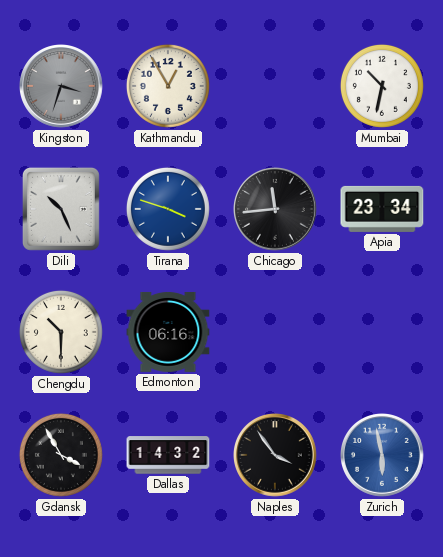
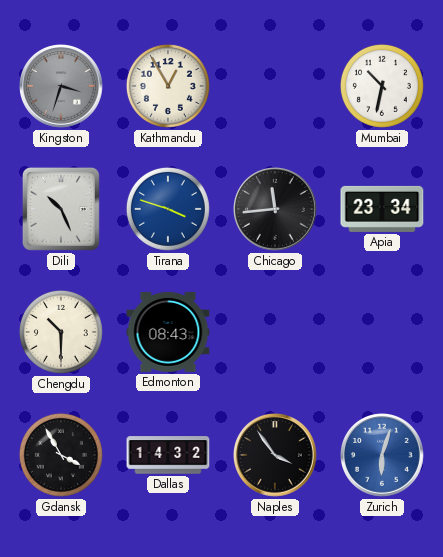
Edmonton: 06:16 -> 08:43 (168, 332)
Zurich: 5:58 -> 6:03 (383, 456)
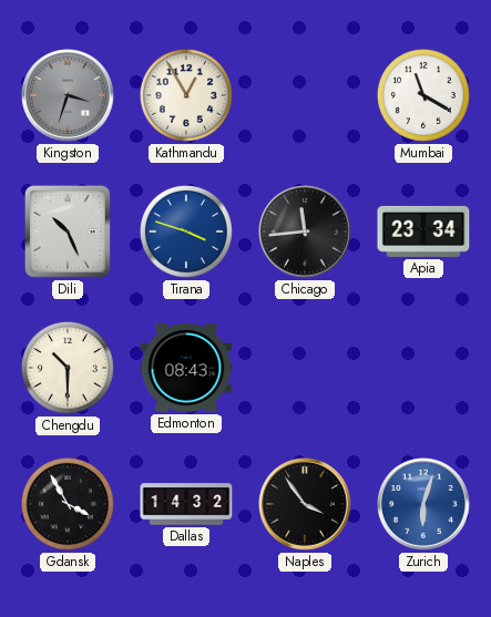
Mumbai: 10:32 -> 11:20 (423, 95)
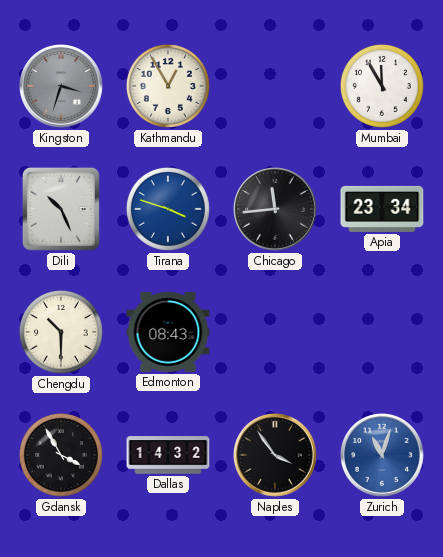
Mumbai: 11:20 -> 11:55 (382, 86)
Zurich: 6:03 -> 11:03 (383, 456)
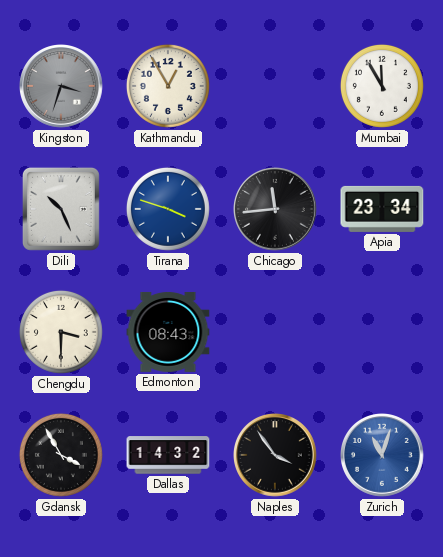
Chengdu: 10:30 -> 3:30 (61, 332)
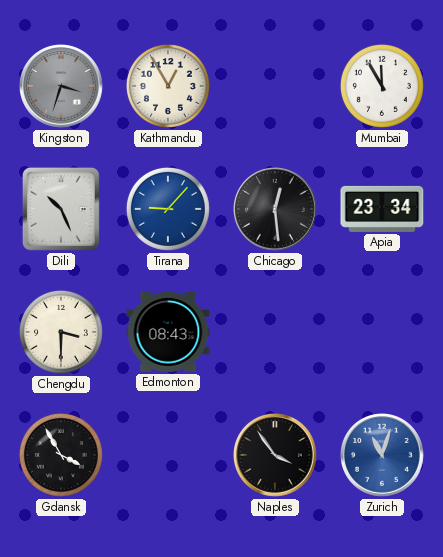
Tirana: 3:48 -> 9:07 (168, 209)
Chicago: 11:44 -> 12:29 (276, 210)
Dallas: 14:32 -> none (168, 455)
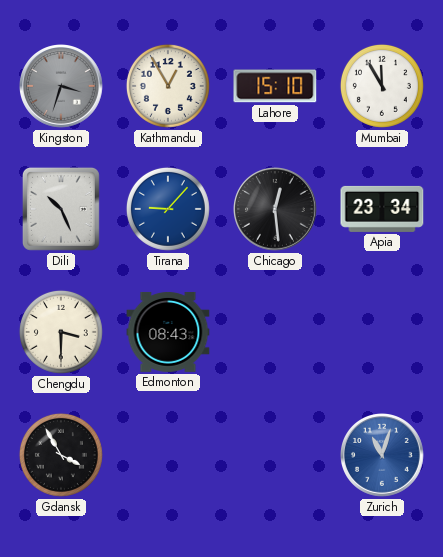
Lahore: none -> 15:10 (275, 86)
Naples: 3:54 -> none (276, 456)
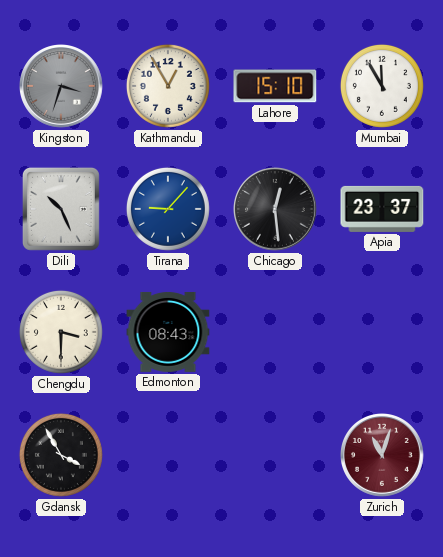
Apia: 23:34 -> 23:37 (382, 209)
Zurich dial: blue -> burgundy (383, 456)
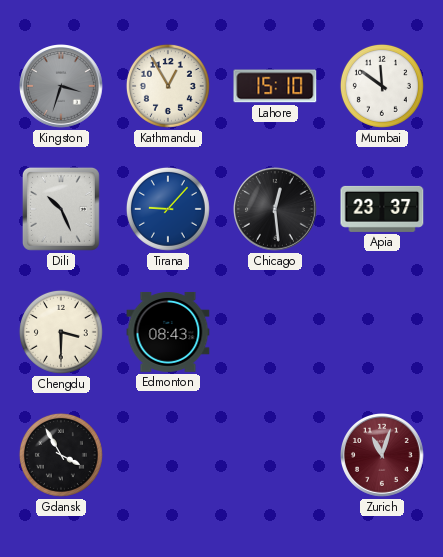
Mumbai: 11:55 -> 11:51 (382, 86)
